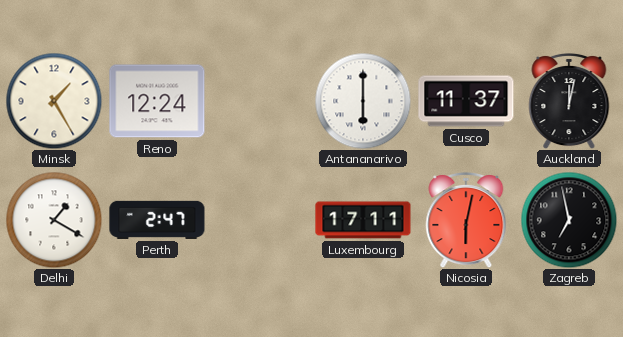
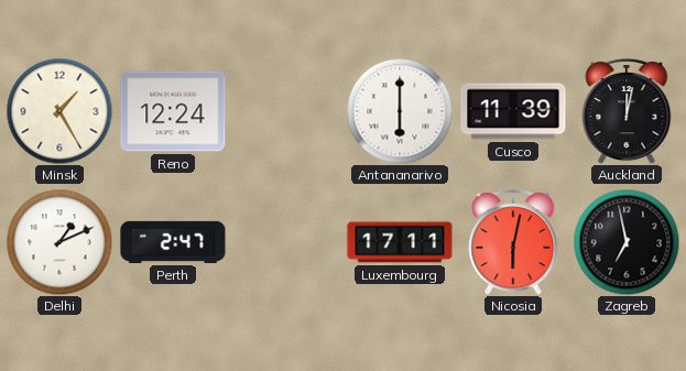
Cusco: 11:37 -> 11:39 (513, 111)
Delhi: 1:20 -> 1:11 (59, 242)
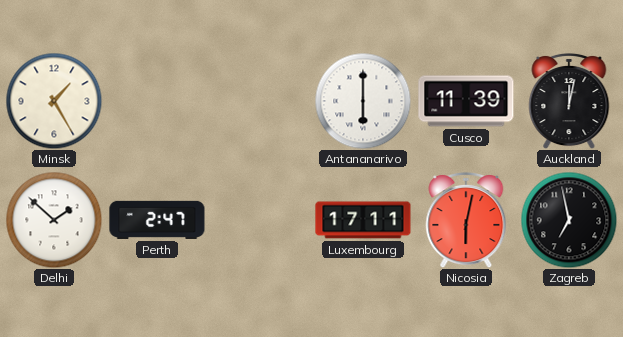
Reno: 12:24 -> none (173, 111)
Delhi: 1:11 -> 1:52 (54, 220)
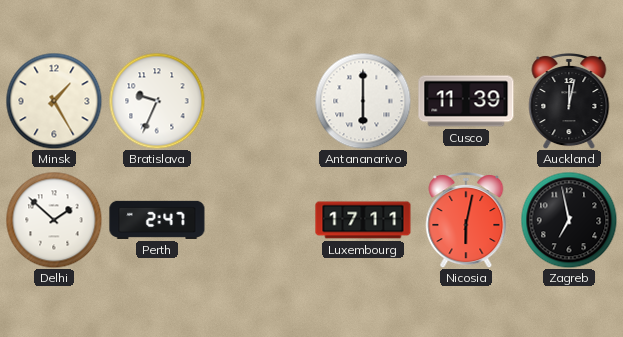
Bratislava: none -> 9:34 (157, 101)
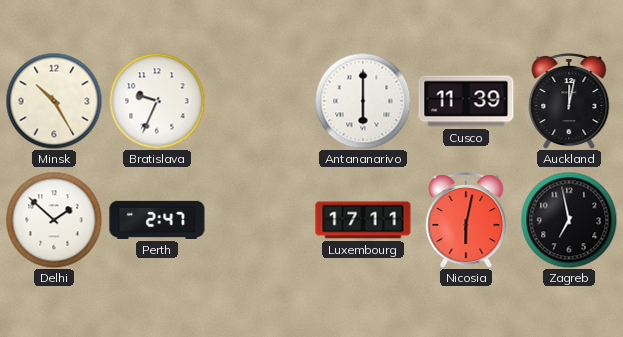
Minsk: 1:25 -> 10:25 (54, 101)
